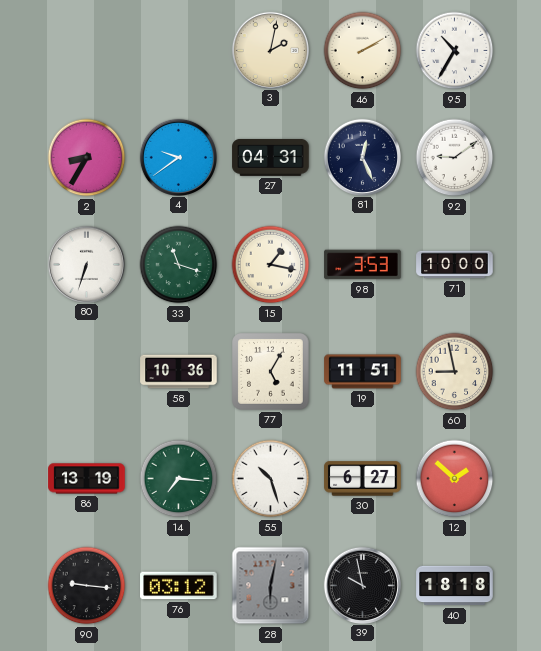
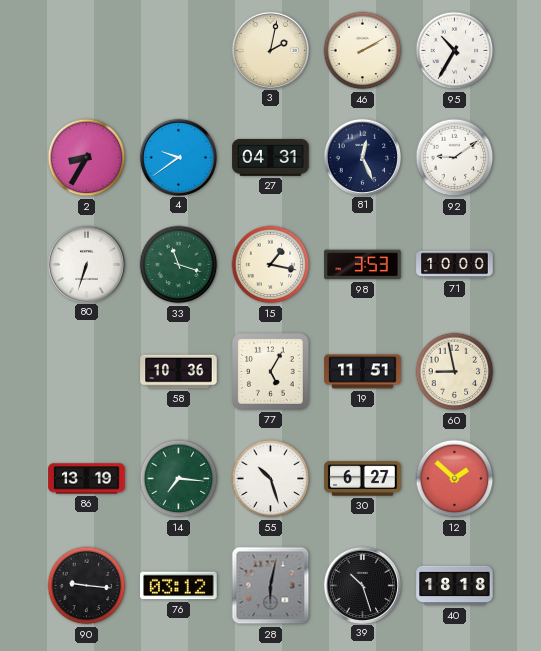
39: 9:58 -> 10:27 (362, 585)
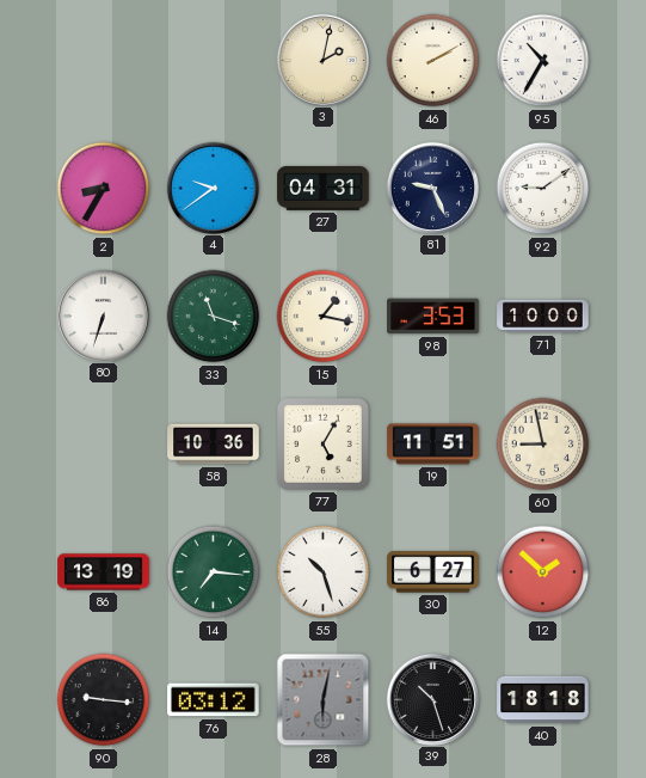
81: 12:26 -> 9:26 (432, 188)
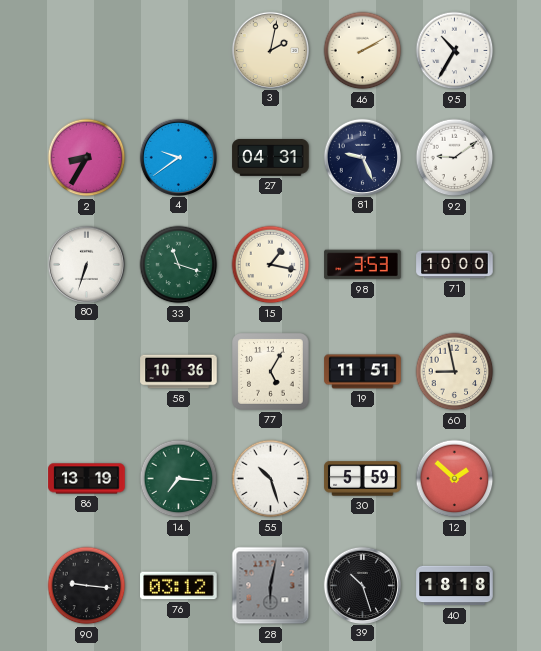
30: 6:27 -> 5:59 (363, 479)
